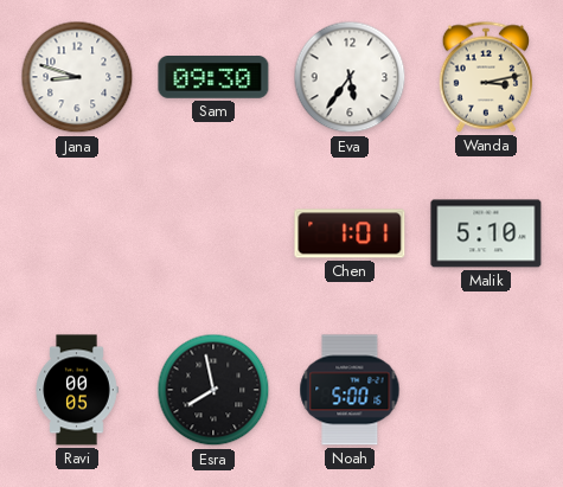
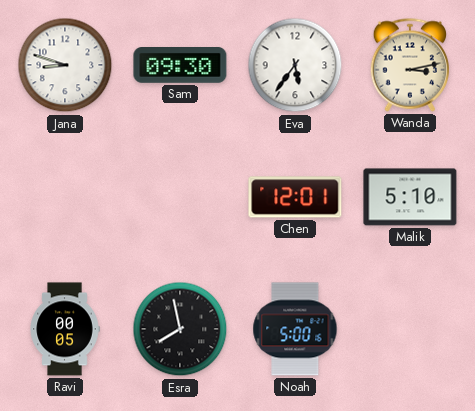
Chen: 1:01 -> 12:01 (295, 197)
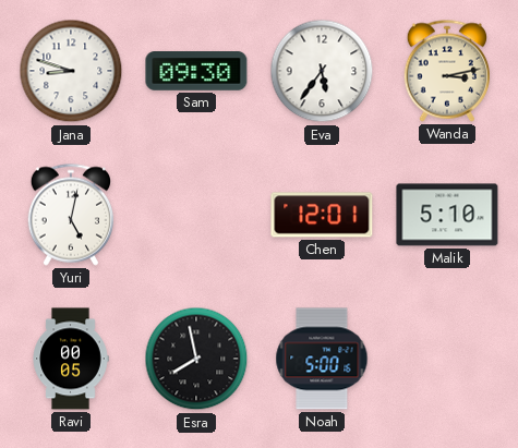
Yuri: none -> 5:02 (70, 215)
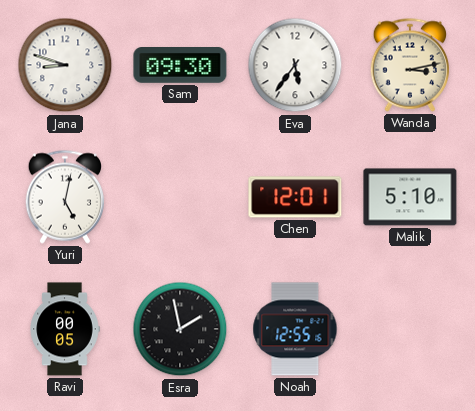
Esra: 7:58 -> 1:58 (180, 329)
Noah: 5:00 -> 12:55 (295, 329)
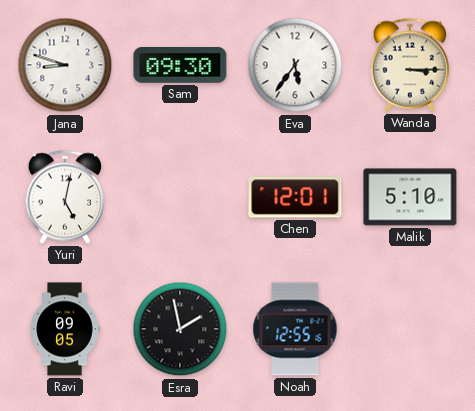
Wanda: 3:13 -> 3:15 (409, 65)
Ravi: 00:05 -> 09:05 (65, 329)
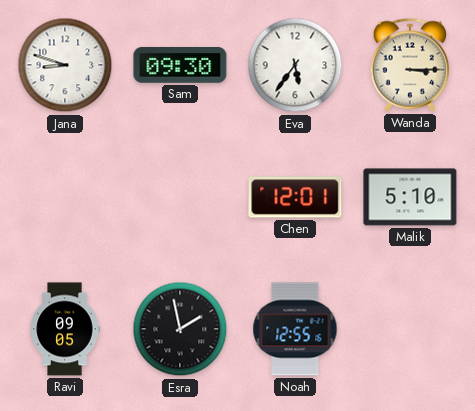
Yuri: 5:02 -> none (64, 197)
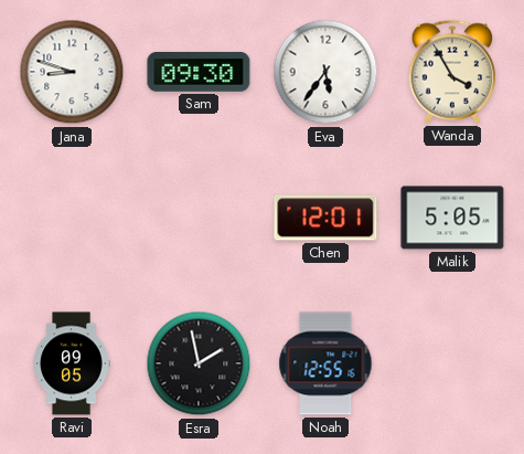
Wanda: 3:15 -> 3:55 (451, 72)
Malik: 5:10 -> 5:05 (452, 218)
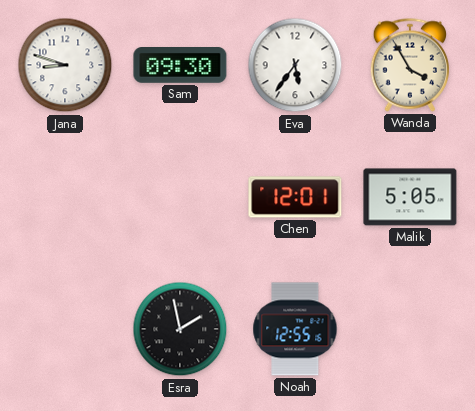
Ravi: 09:05 -> none (72, 363)
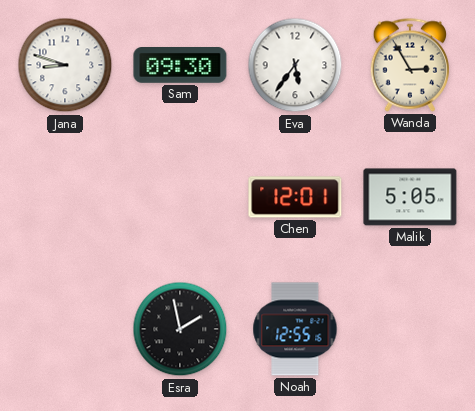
Wanda: 3:55 -> 2:55 (409, 65)
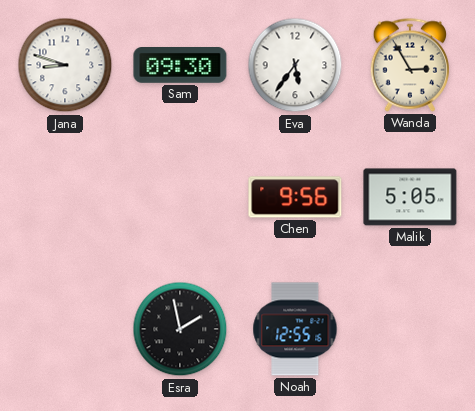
Chen: 12:01 -> 9:56 (295, 197)
